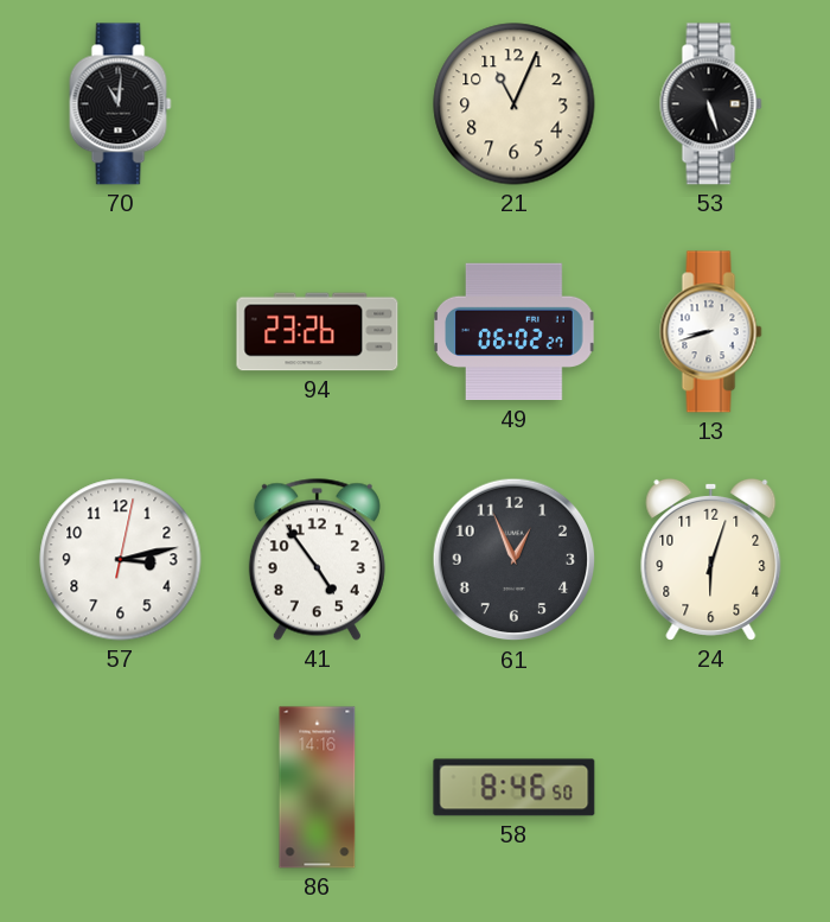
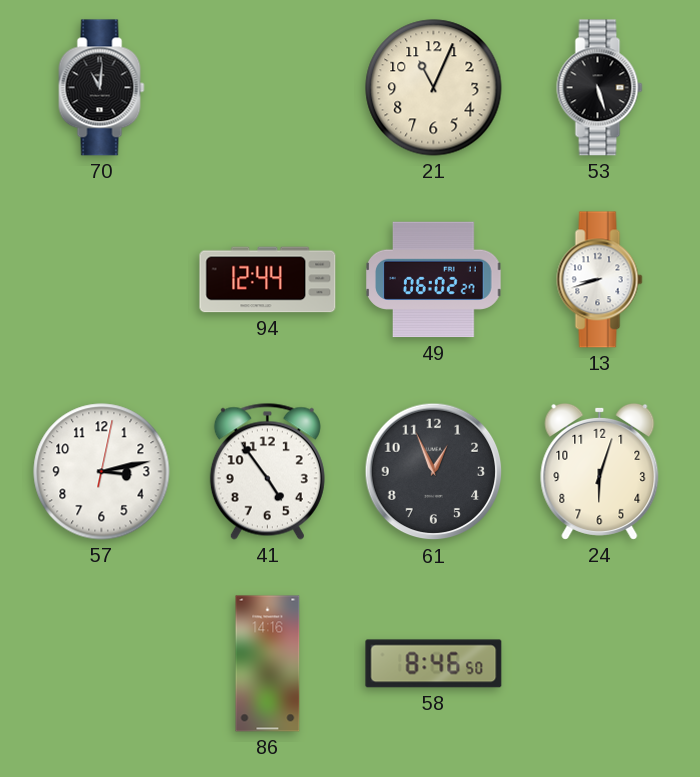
94: 23:26 -> 12:44 (268, 280)
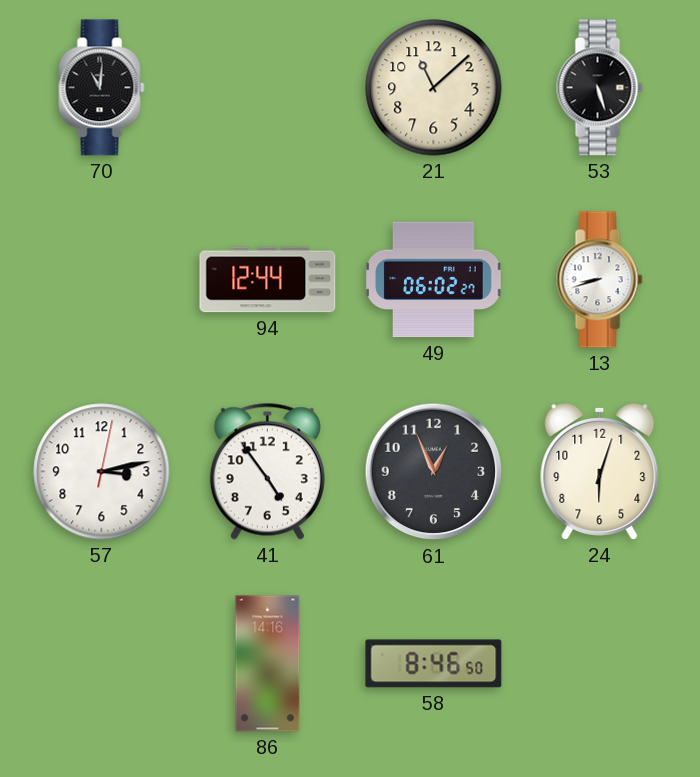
21: 11:04 -> 11:08 (434, 88)
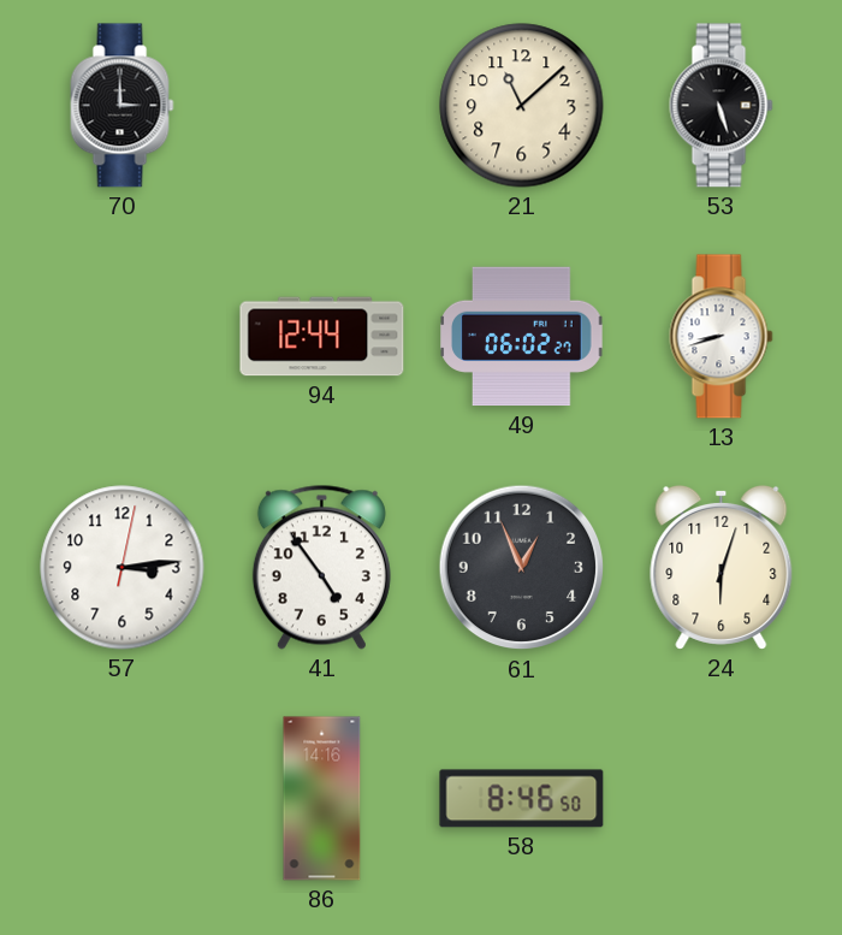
70: 11:01 -> 3:00 (123, 106)
57: 3:13 -> 3:14 (123, 568)
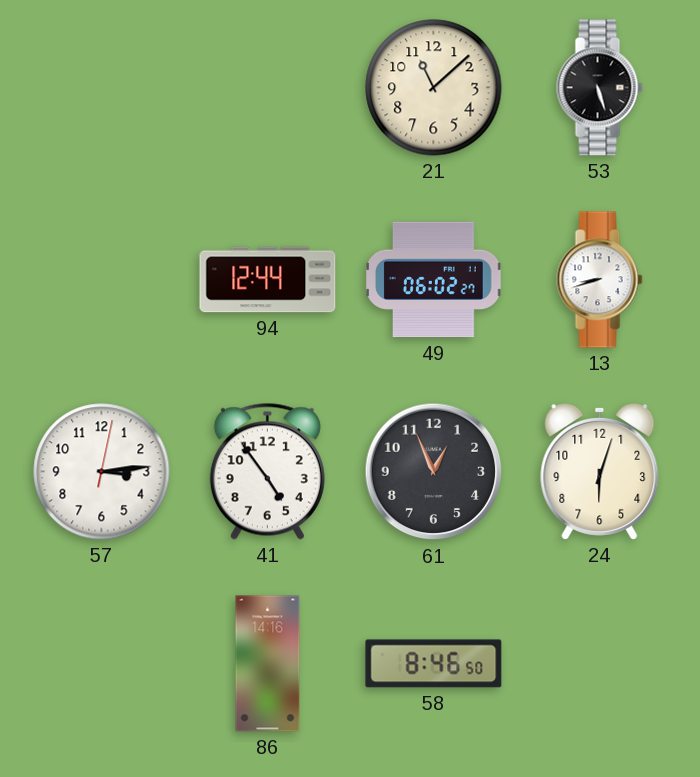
70: 3:00 -> none (123, 106)
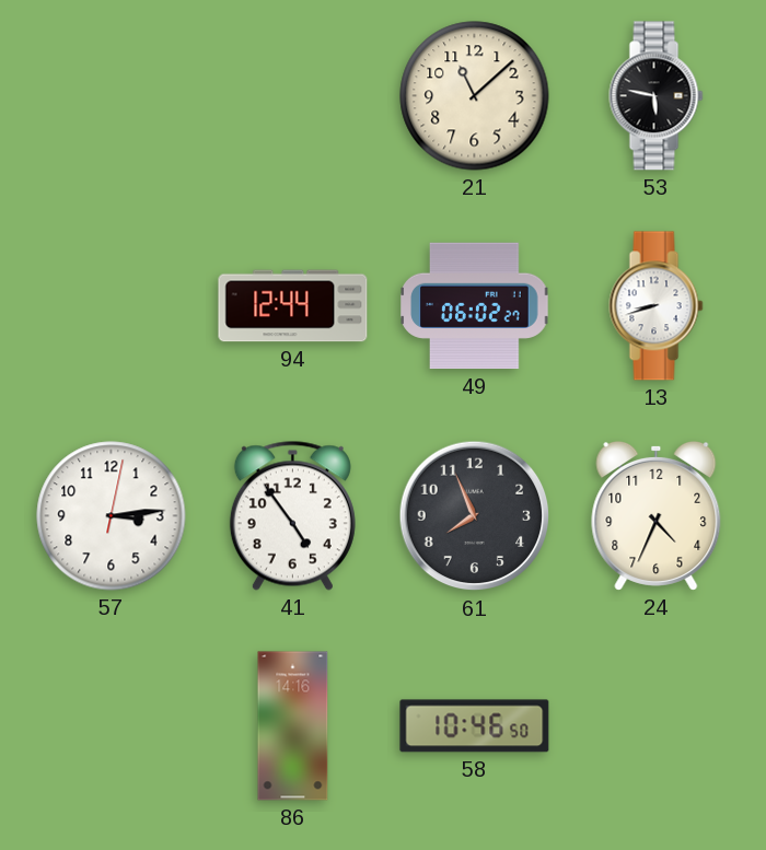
53: 5:27 -> 5:47 (657, 96)
61: 12:56 -> 7:56 (475, 516)
24: 6:03 -> 4:34 (657, 515)
58: 8:46 -> 10:46 (475, 726)
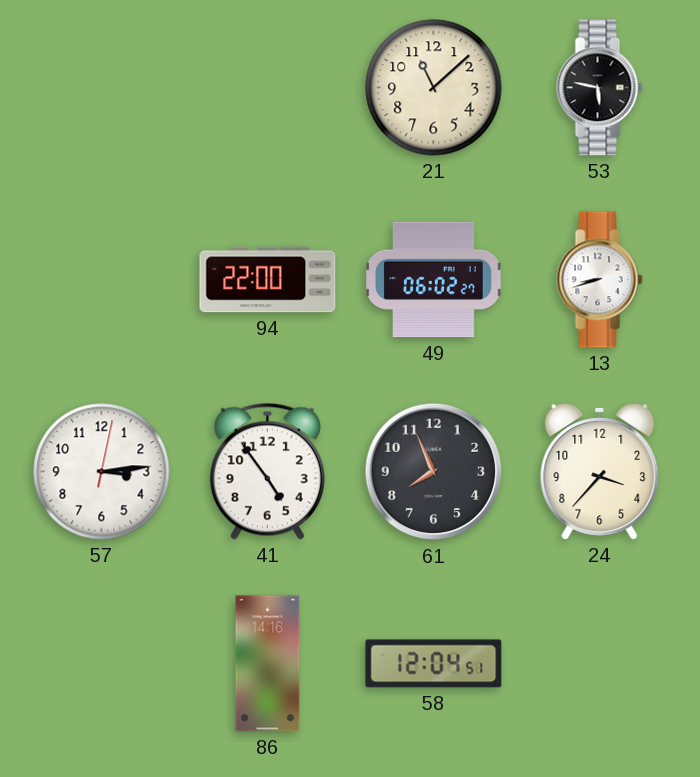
94: 12:44 -> 22:00 (268, 280)
24: 4:34 -> 3:37 (600, 471)
58: 10:46 -> 12:04 (434, 664)
